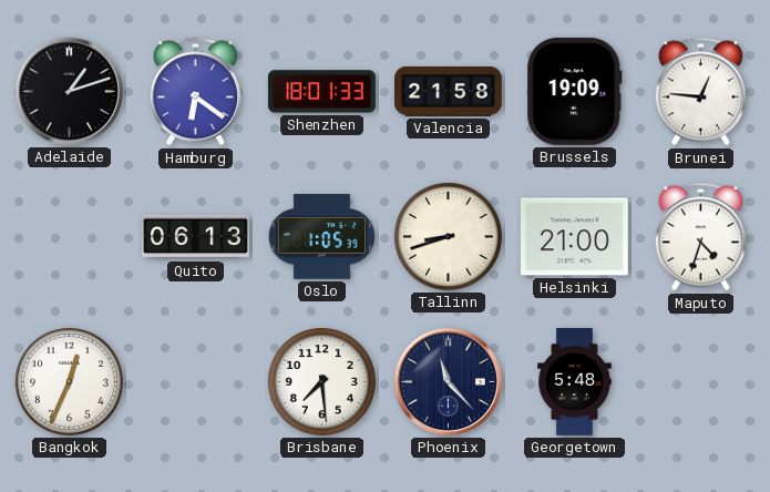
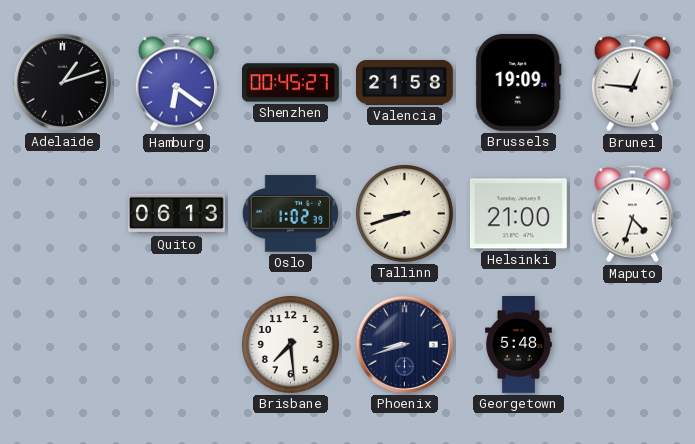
Shenzhen: 18:01 -> 00:45 (291, 83)
Oslo: 1:05 -> 1:02 (291, 214)
Bangkok: 12:34 -> none (69, 381)
Phoenix: 11:23 -> 8:42 (404, 344)
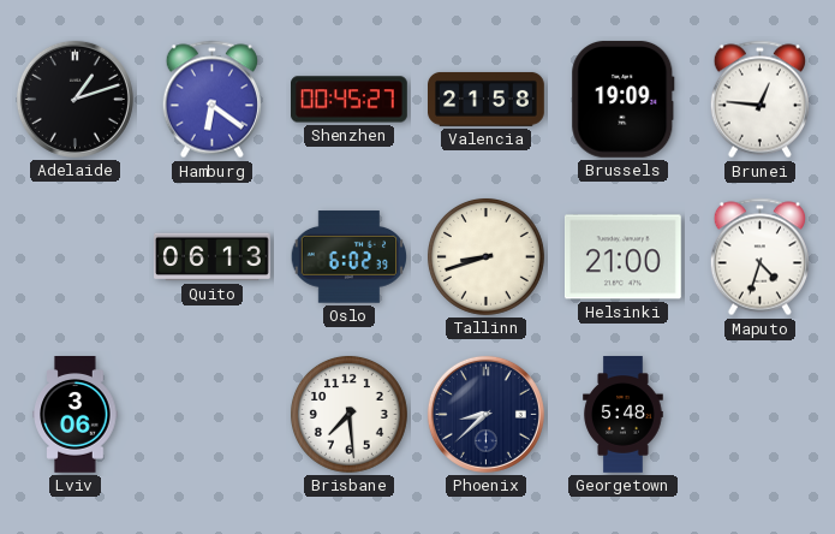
Oslo: 1:02 -> 6:02 (350, 257)
Lviv: none -> 3:06 (76, 415)
Phoenix: 8:42 -> 8:38 (485, 414)
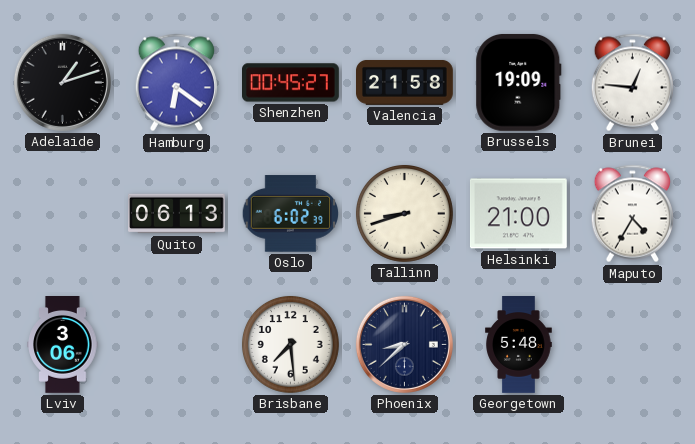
Maputo: 4:33 -> 4:35 (632, 214)
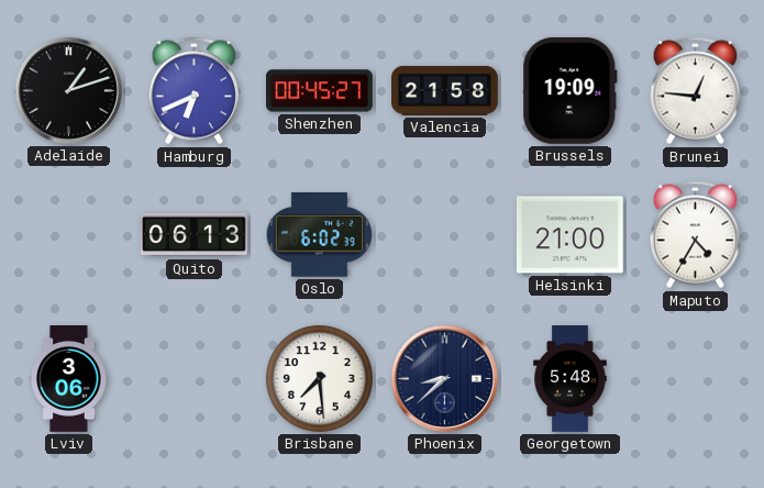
Hamburg: 6:21 -> 6:41 (193, 91)
Tallinn: 8:42 -> none (404, 213)
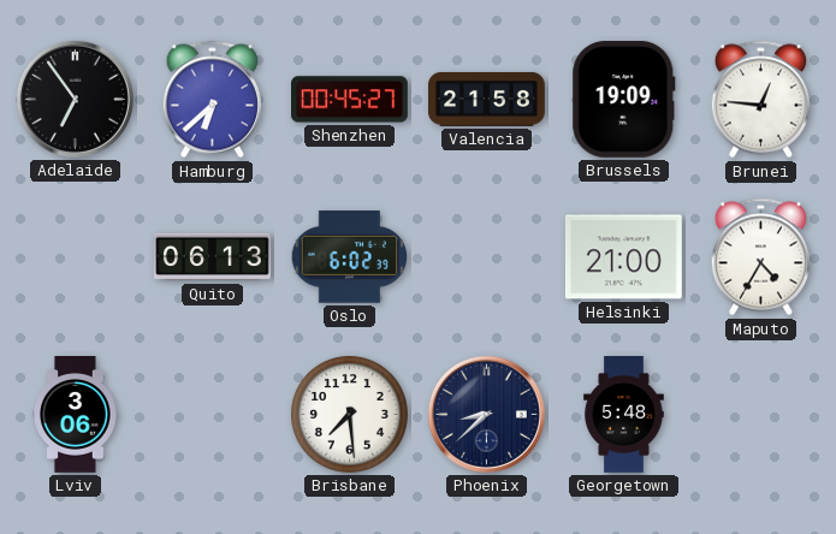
Adelaide: 1:12 -> 6:54 (75, 99)
Hamburg: 6:41 -> 6:38 (212, 100)
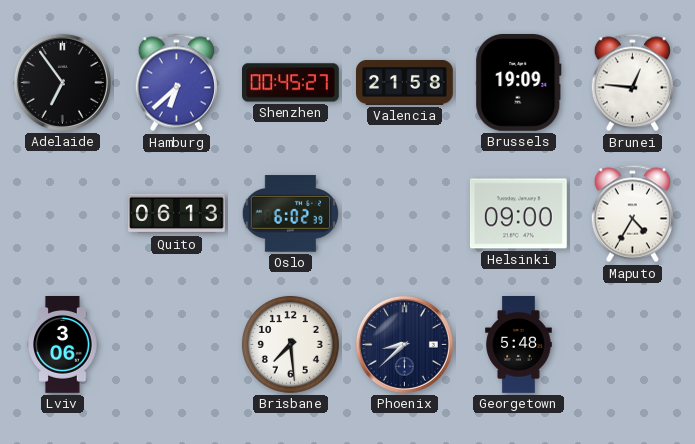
Helsinki: 21:00 -> 09:00 (518, 214)
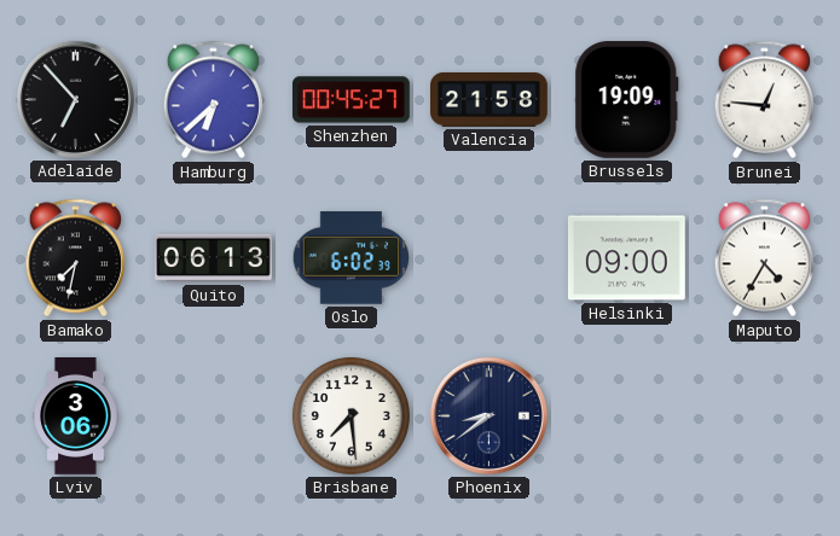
Adelaide: 6:54 -> 6:53 (75, 99)
Bamako: none -> 7:32 (75, 258)
Phoenix: 8:38 -> 8:39 (488, 415)
Georgetown: 5:48 -> none (519, 345)
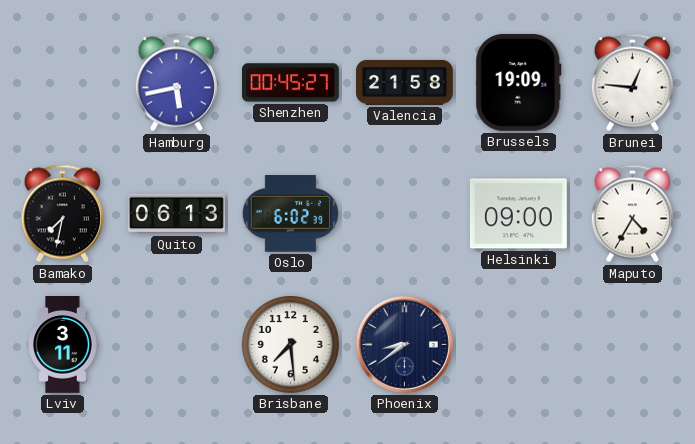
Adelaide: 6:53 -> none (75, 99)
Hamburg: 6:38 -> 5:43 (176, 83)
Lviv: 3:06 -> 3:11 (63, 345)
